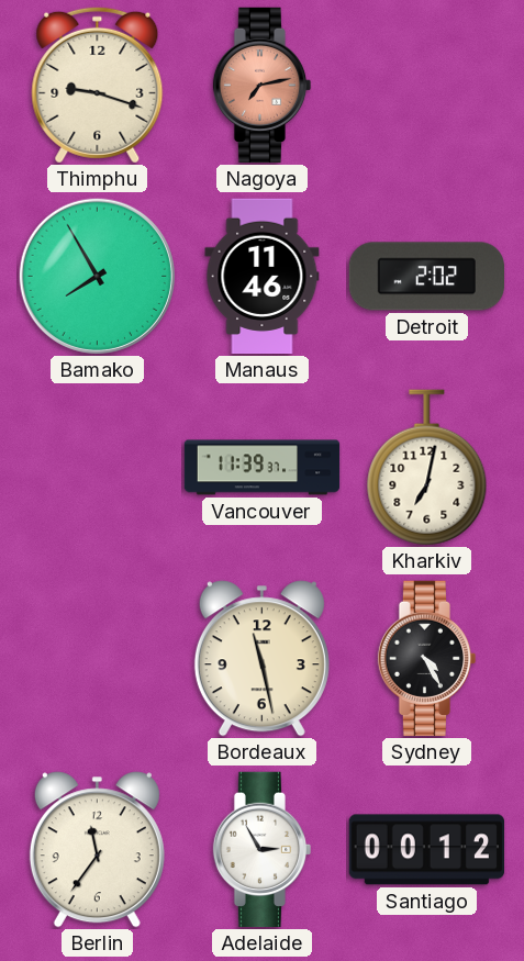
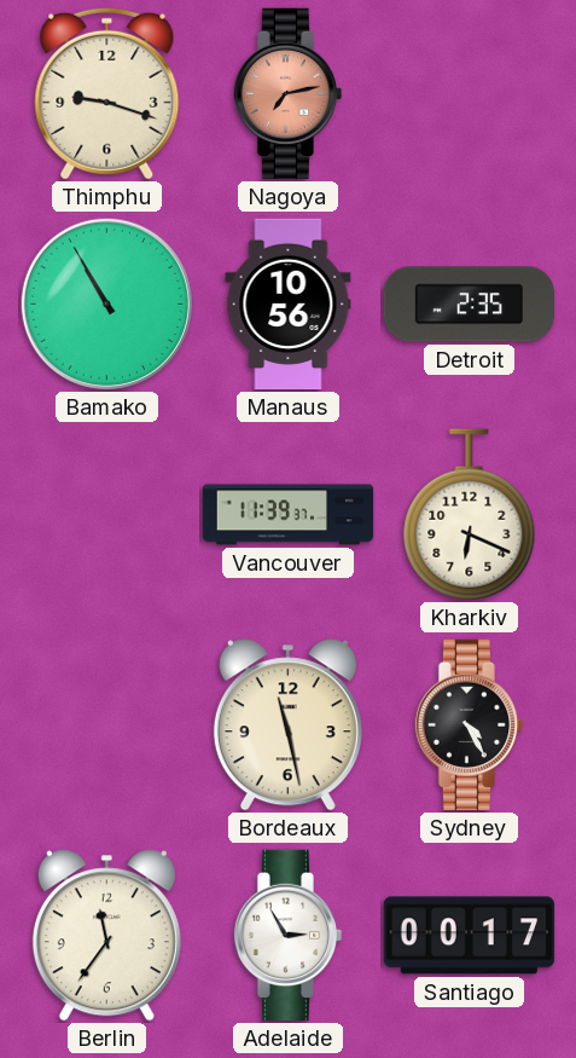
Bamako: 7:55 -> 10:55 (106, 303)
Manaus: 11:46 -> 10:56 (289, 305)
Detroit: 2:02 -> 2:35 (469, 305)
Kharkiv: 7:02 -> 6:19 (470, 515)
Santiago: 00:12 -> 00:17 (469, 936)
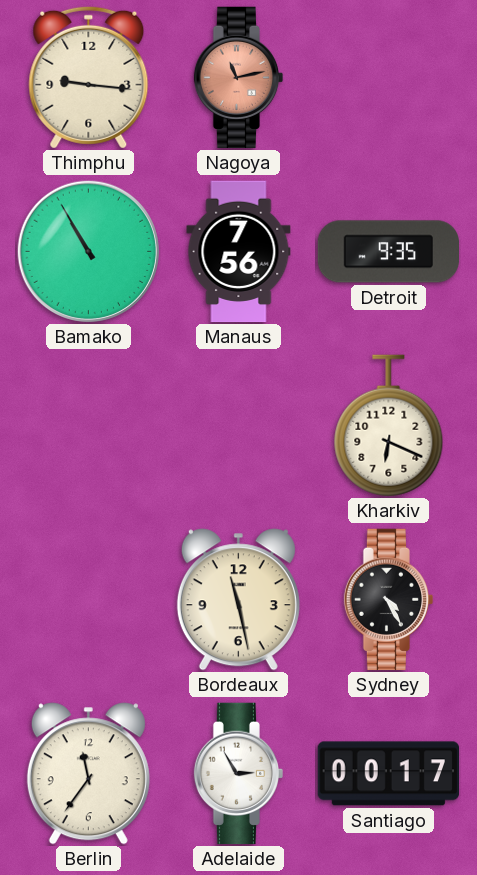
Thimphu: 9:18 -> 9:16 (89, 77)
Nagoya: 7:13 -> 11:13 (239, 78)
Manaus: 10:56 -> 7:56 (239, 252)
Detroit: 2:35 -> 9:35 (388, 252)
Vancouver: 11:39 -> none (289, 515)
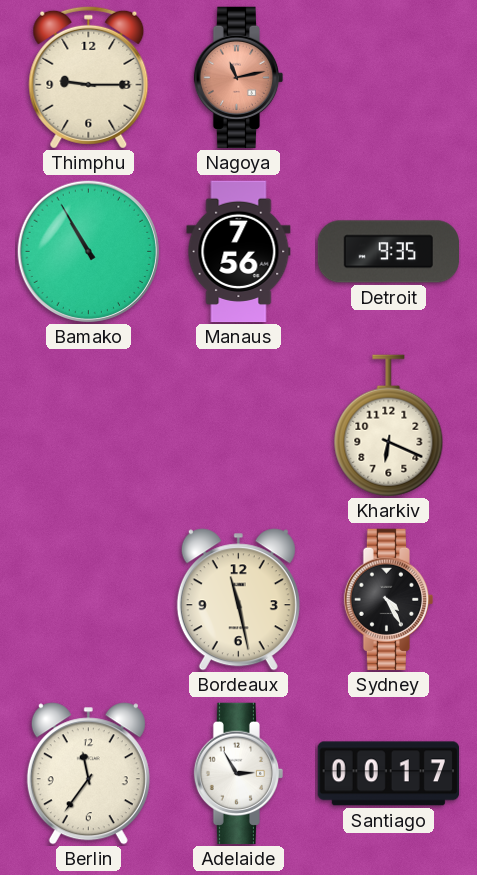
Thimphu: 9:16 -> 9:15 (89, 77)
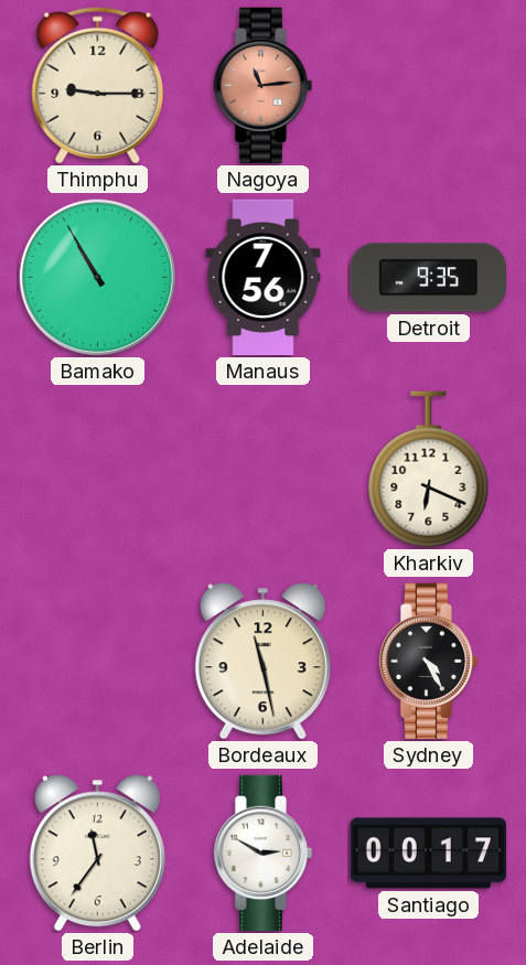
Nagoya: 11:13 -> 11:14 (264, 86)
Adelaide: 2:55 -> 2:50 (264, 854)
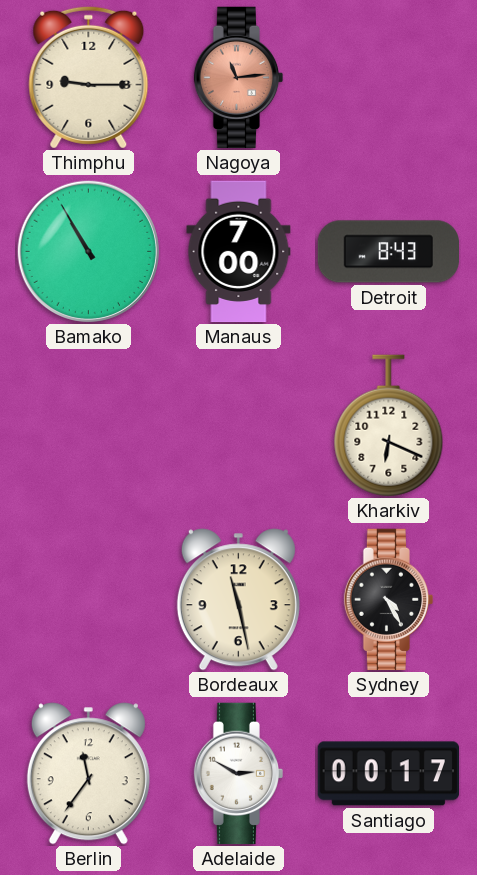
Manaus: 7:56 -> 7:00 (239, 252)
Detroit: 9:35 -> 8:43 (388, 252)
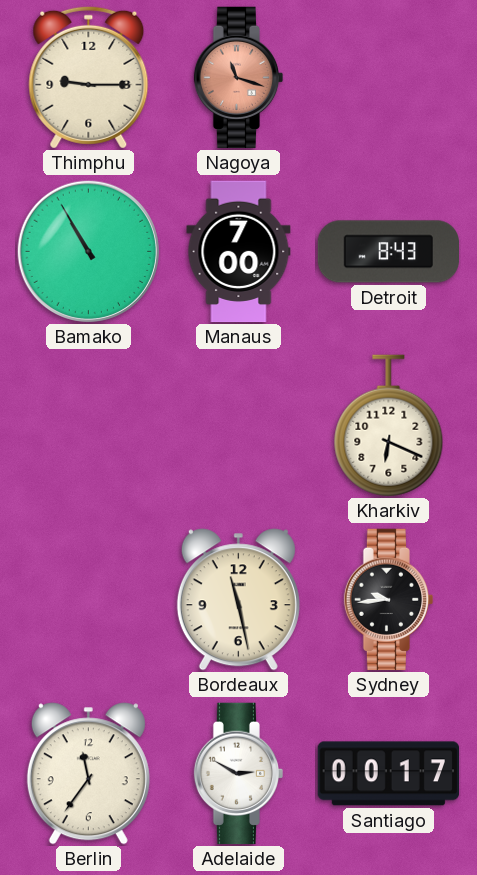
Nagoya: 11:14 -> 11:18 (239, 78)
Sydney: 4:25 -> 9:44 (389, 600)
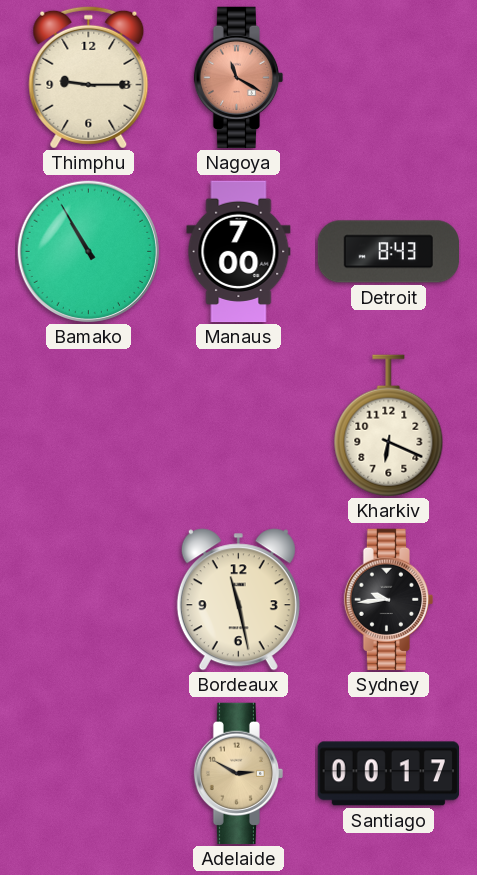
Nagoya: 11:18 -> 11:20 (239, 78)
Berlin: 11:36 -> none (88, 774)
Adelaide dial: white -> champagne (239, 774)
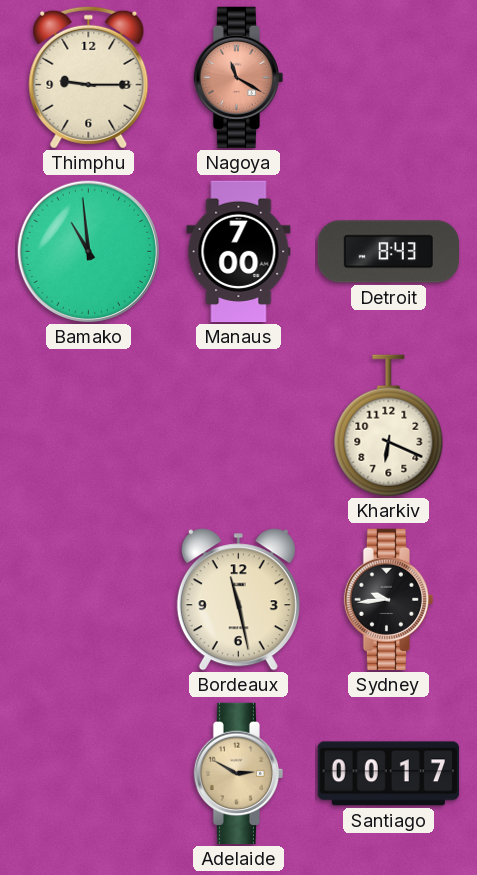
Bamako: 10:55 -> 10:59 (88, 251)
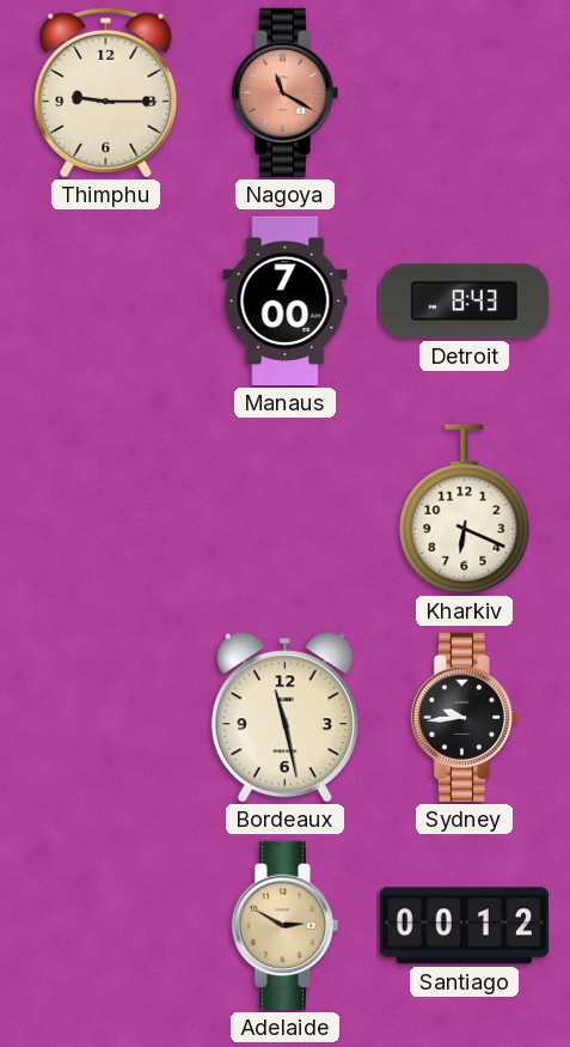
Bamako: 10:59 -> none (88, 251)
Santiago: 00:17 -> 00:12 (464, 926)
